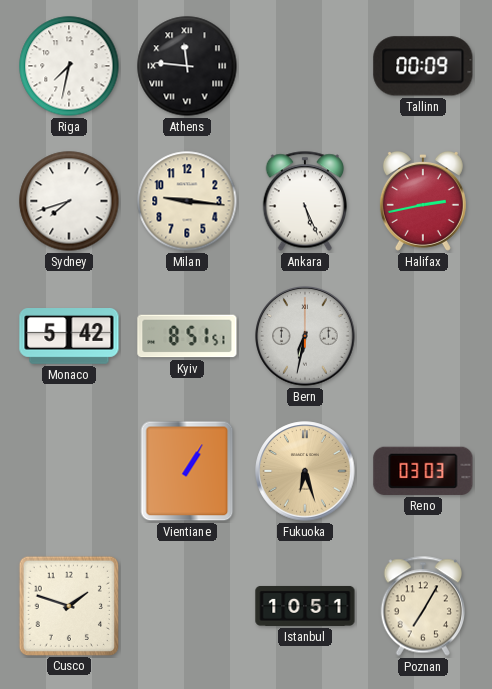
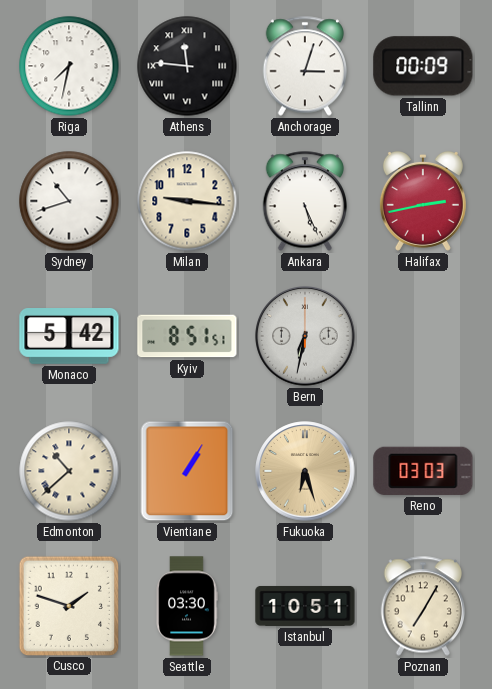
Anchorage: none -> 3:03 (304, 66)
Sydney: 7:42 -> 10:42 (69, 201)
Edmonton: none -> 10:38 (69, 471)
Seattle: none -> 03:30 (187, 606)
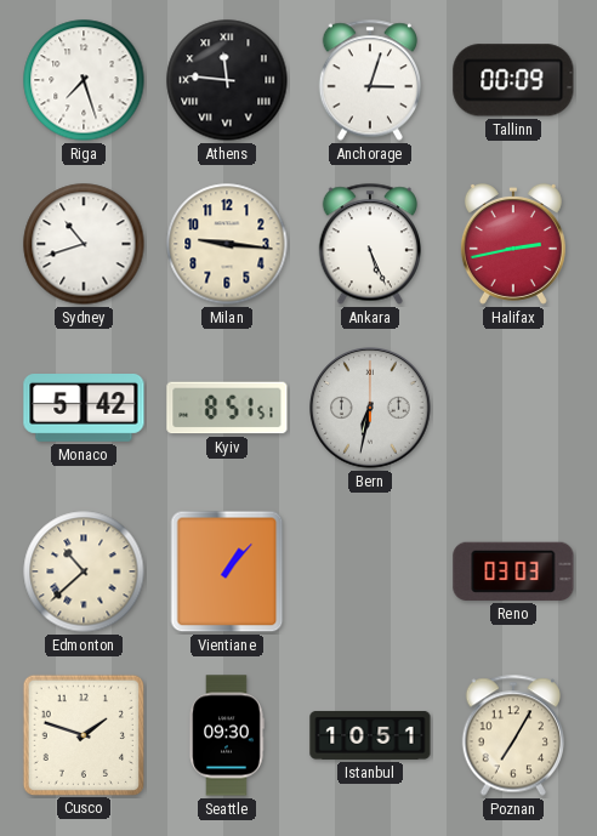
Riga: 7:32 -> 7:27 (84, 80)
Vientiane: 1:05 -> 1:07 (227, 571)
Fukuoka: 6:27 -> none (305, 471)
Seattle: 03:30 -> 09:30 (227, 735)
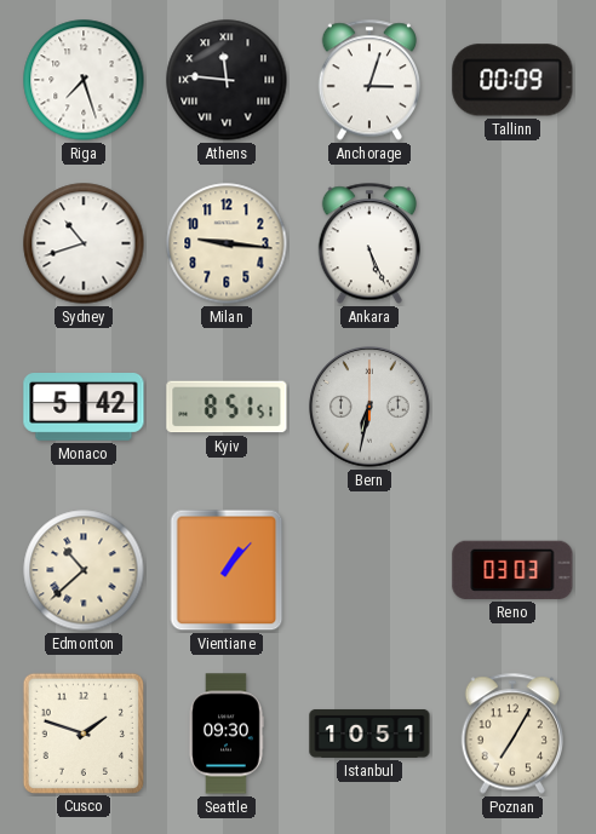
Halifax: 2:43 -> none (513, 244)
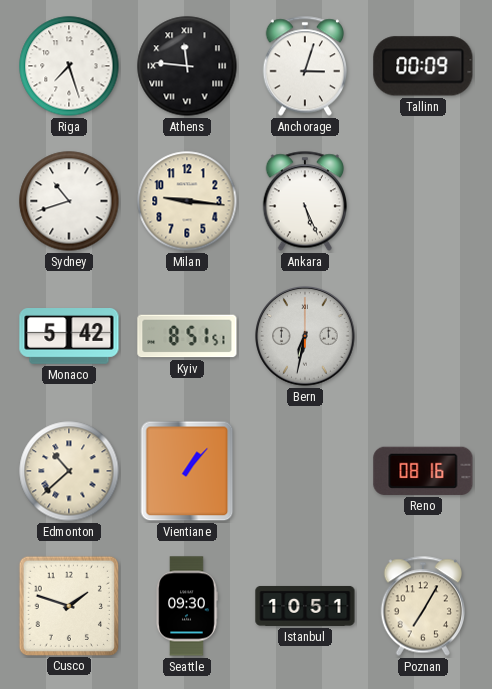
Reno: 03:03 -> 08:16 (423, 471)
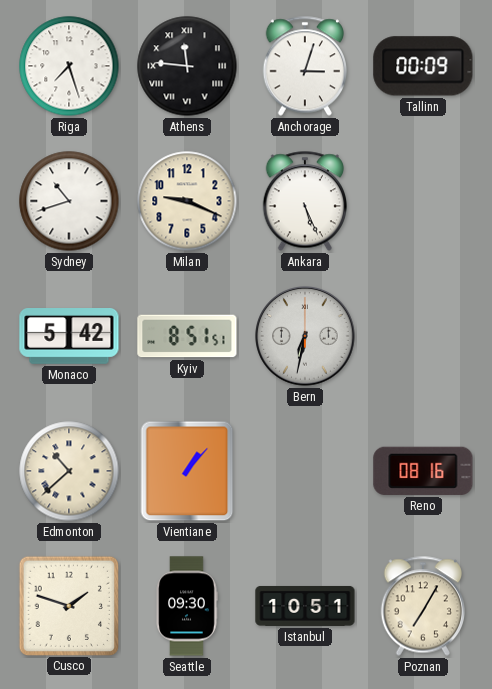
Milan: 9:16 -> 9:19 (187, 201)
